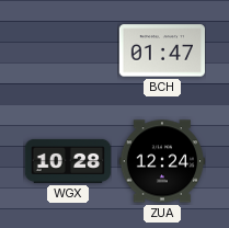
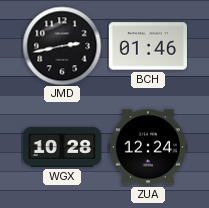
JMD: none -> 2:43 (62, 46)
BCH: 01:47 -> 01:46 (148, 46)
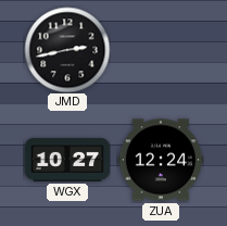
BCH: 01:46 -> none (148, 46)
WGX: 10:28 -> 10:27 (67, 160)
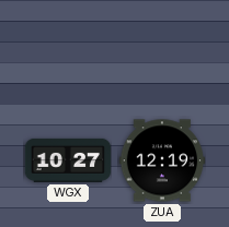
JMD: 2:43 -> none (67, 50)
ZUA: 12:24 -> 12:19 (162, 160)
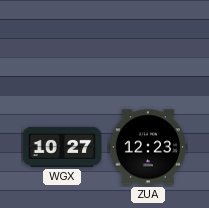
ZUA: 12:19 -> 12:23 (148, 147)
